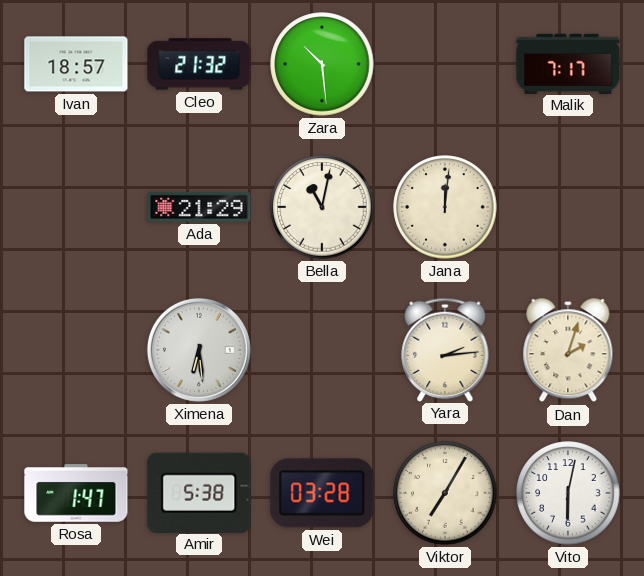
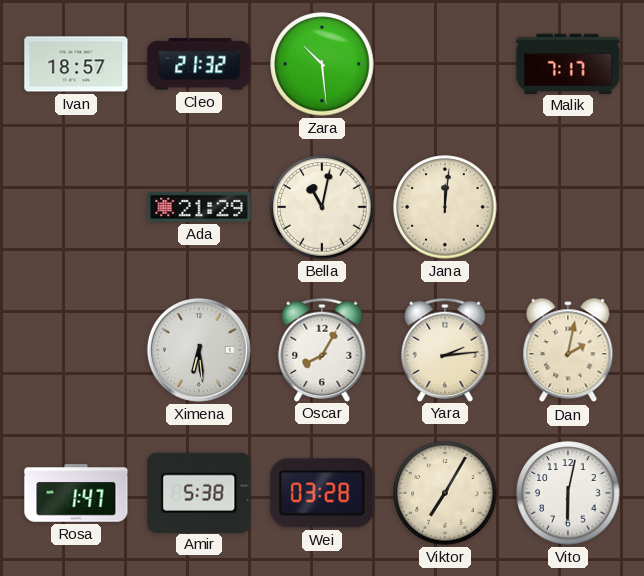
Oscar: none -> 8:05 (322, 349)
Dan: 2:03 -> 2:02 (568, 351)
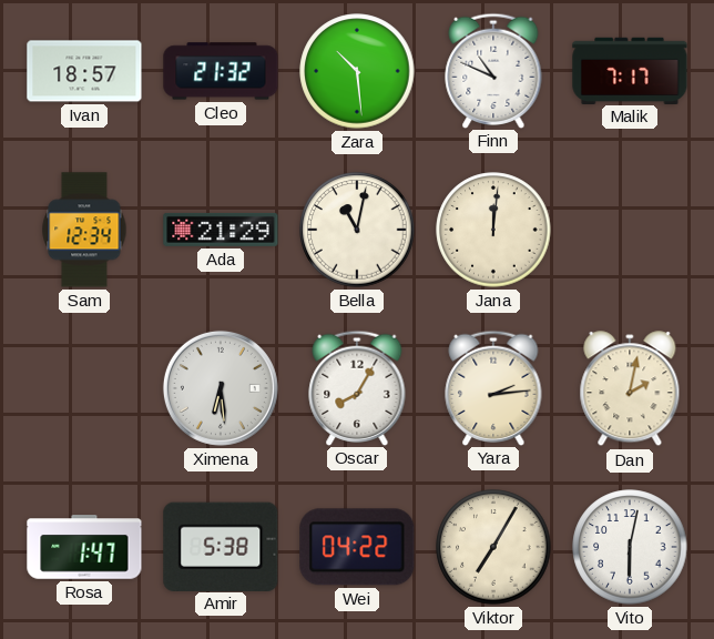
Finn: none -> 10:49 (493, 70)
Sam: none -> 12:34 (84, 230)
Wei: 03:28 -> 04:22 (357, 547)
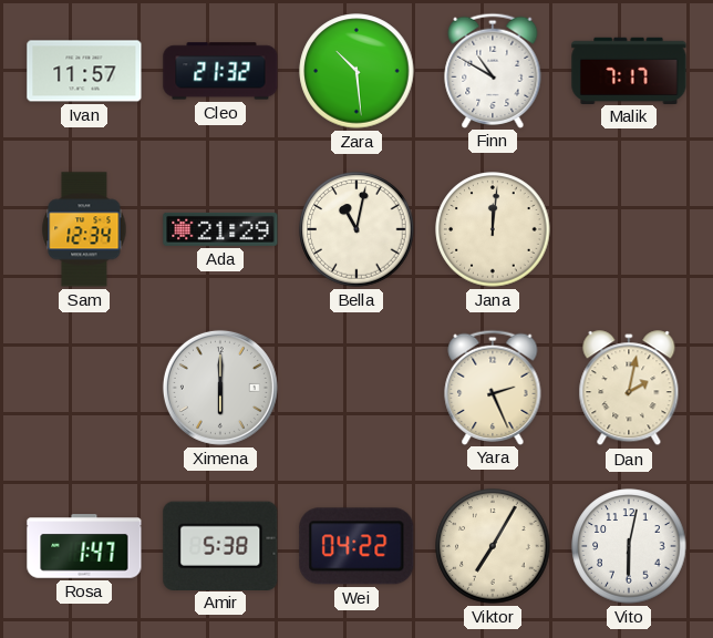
Ivan: 18:57 -> 11:57 (84, 71)
Finn: 10:49 -> 10:50 (493, 70)
Ximena: 6:29 -> 6:00 (220, 388)
Oscar: 8:05 -> none (357, 387)
Yara: 2:14 -> 2:26 (493, 387)
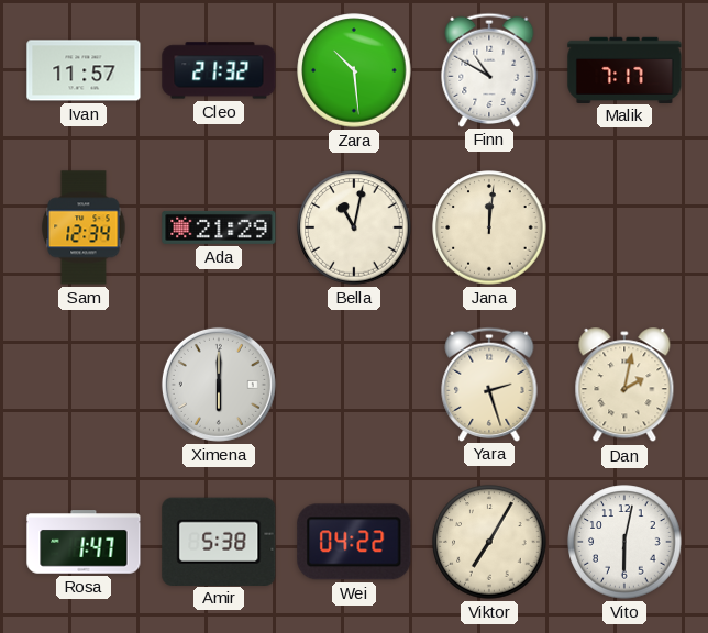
Yara: 2:26 -> 2:27 (489, 384)
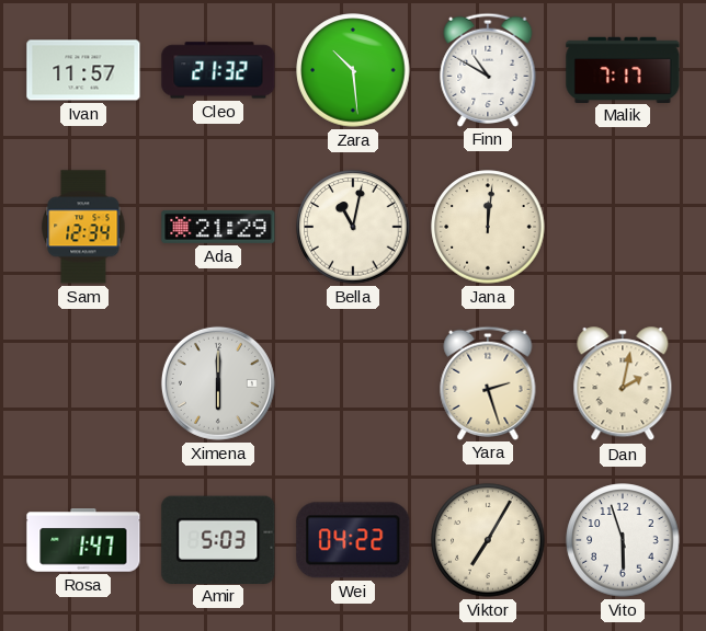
Amir: 5:38 -> 5:03 (218, 539)
Vito: 6:02 -> 5:57 (623, 540)
